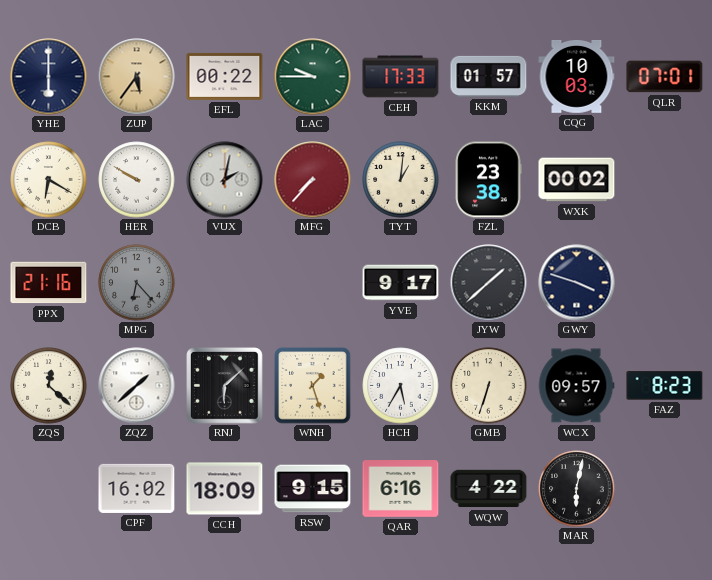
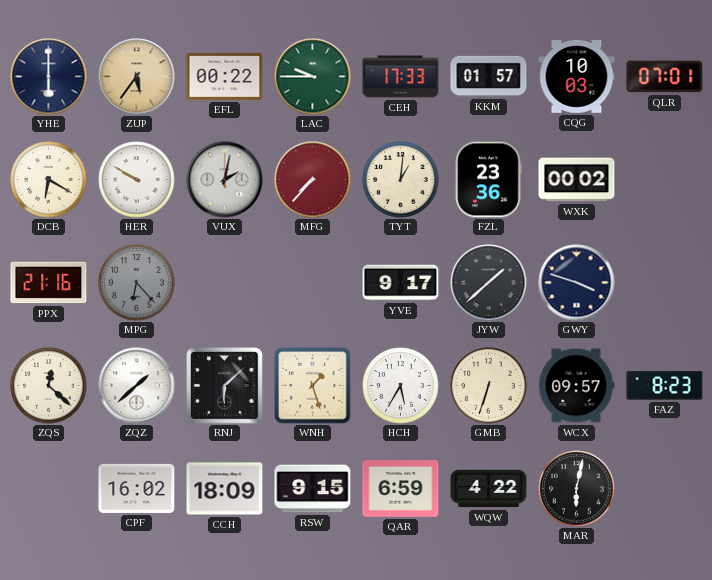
FZL: 23:38 -> 23:36 (488, 180)
QAR: 6:16 -> 6:59 (401, 489)
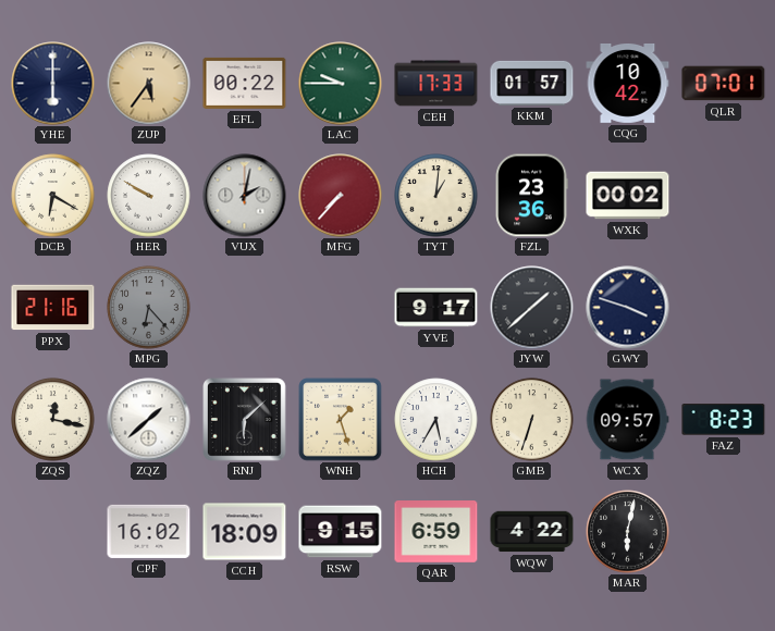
CQG: 10:03 -> 10:42 (628, 84)
ZQS: 12:22 -> 12:17 (53, 420)
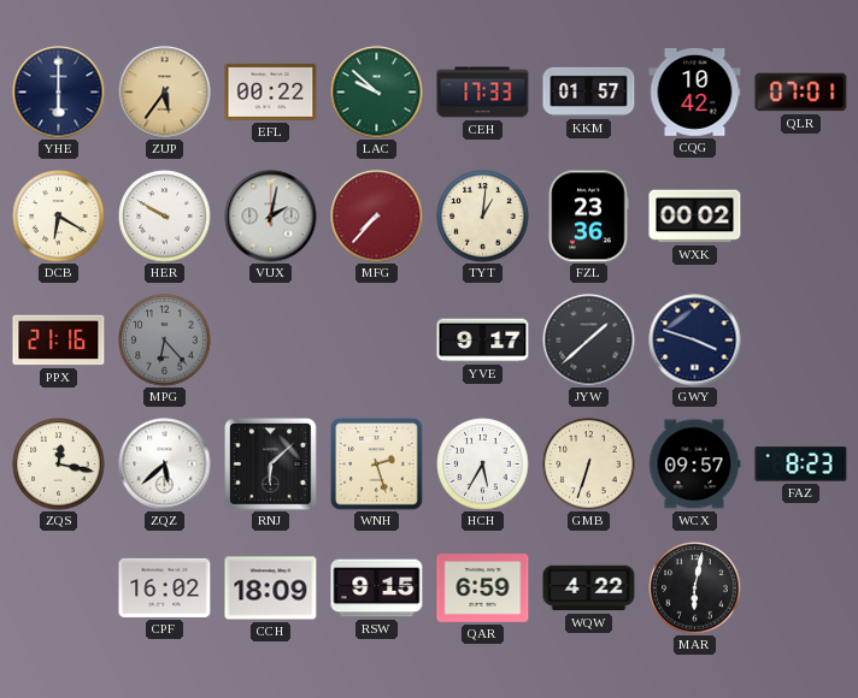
LAC: 9:45 -> 9:52 (377, 93)
ZQZ: 1:38 -> 5:38 (165, 465)
WNH: 1:27 -> 2:27 (377, 465)
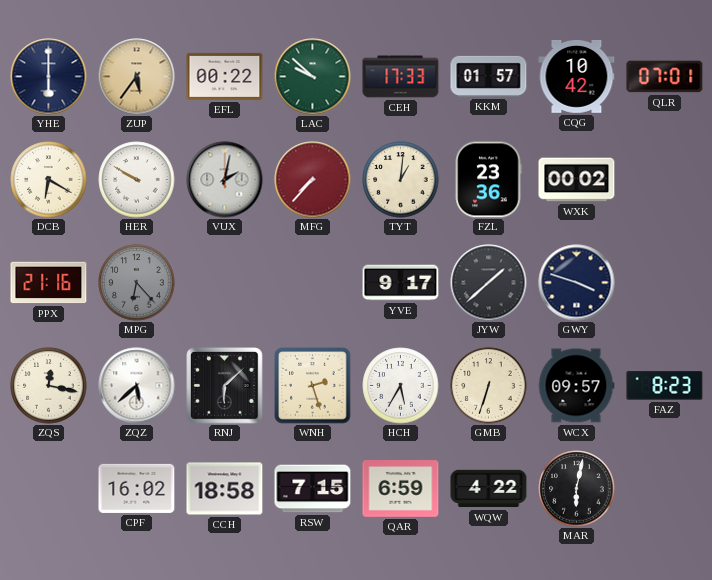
CCH: 18:09 -> 18:58 (225, 489)
RSW: 9:15 -> 7:15 (313, 489)
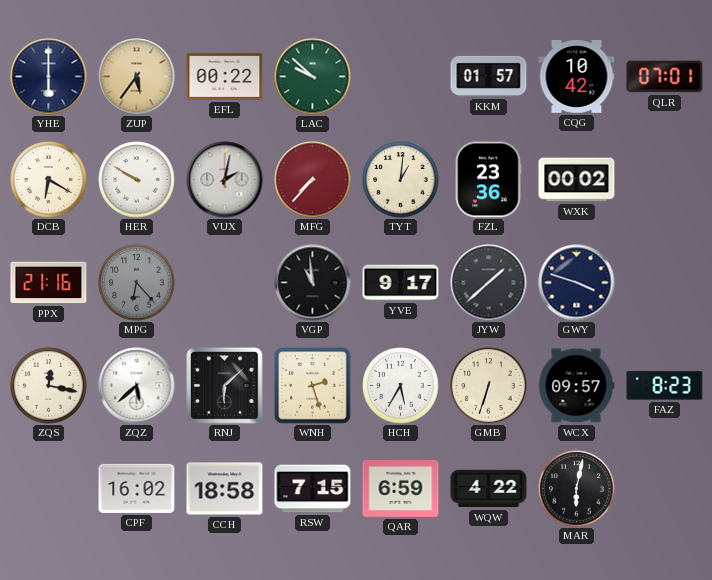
CEH: 17:33 -> none (401, 77)
VGP: none -> 10:59 (313, 283)
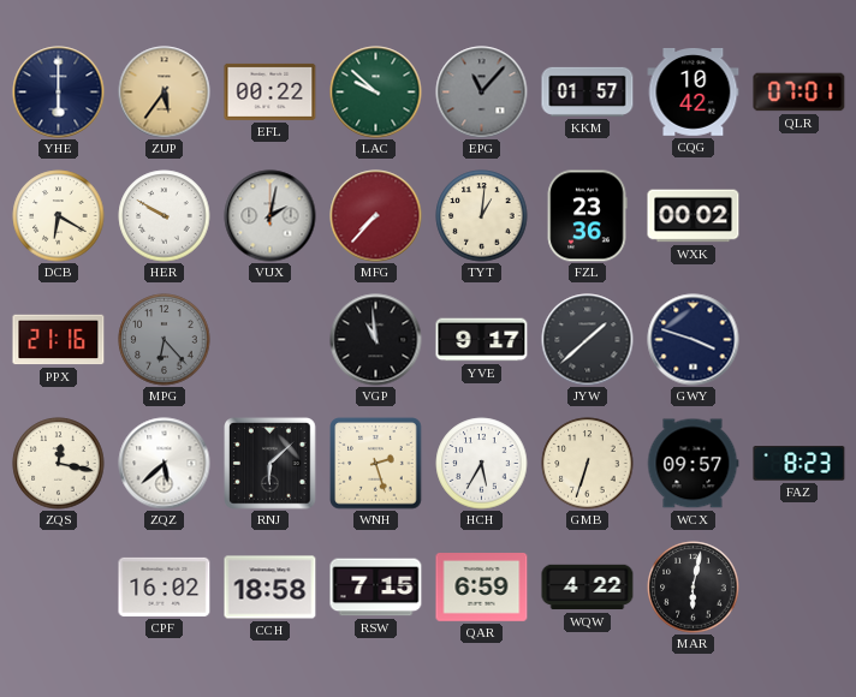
EPG: none -> 11:07 (482, 93)
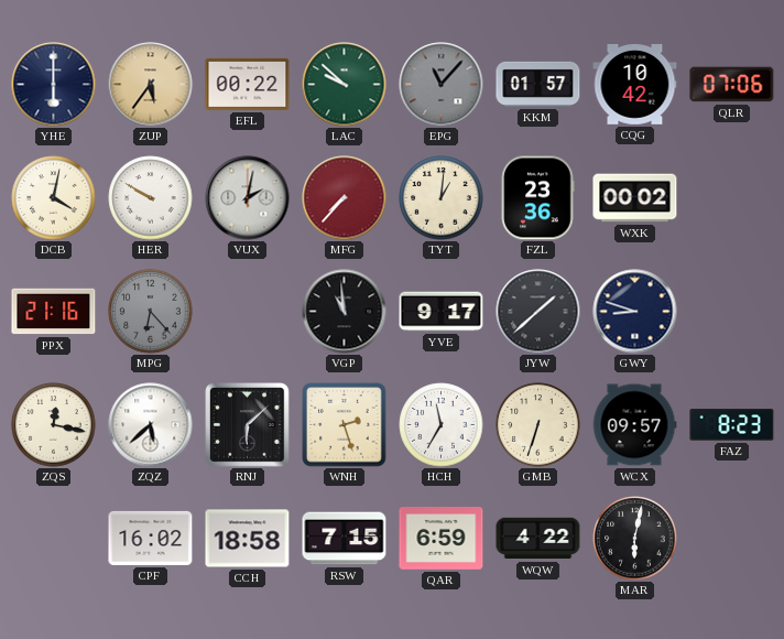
QLR: 07:01 -> 07:06 (732, 85)
DCB: 6:20 -> 4:02 (54, 198)
GWY: 3:48 -> 8:48 (635, 312)
HCH: 5:35 -> 11:35 (442, 425)
